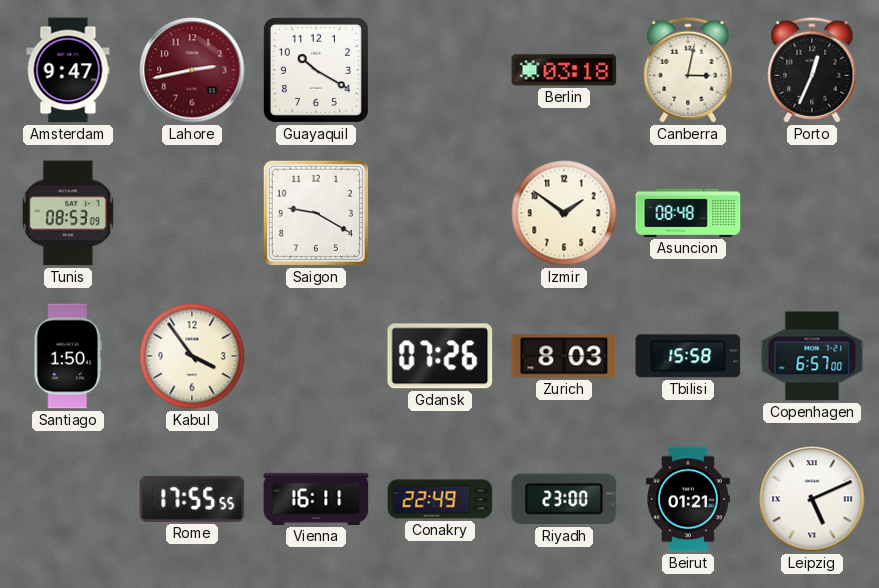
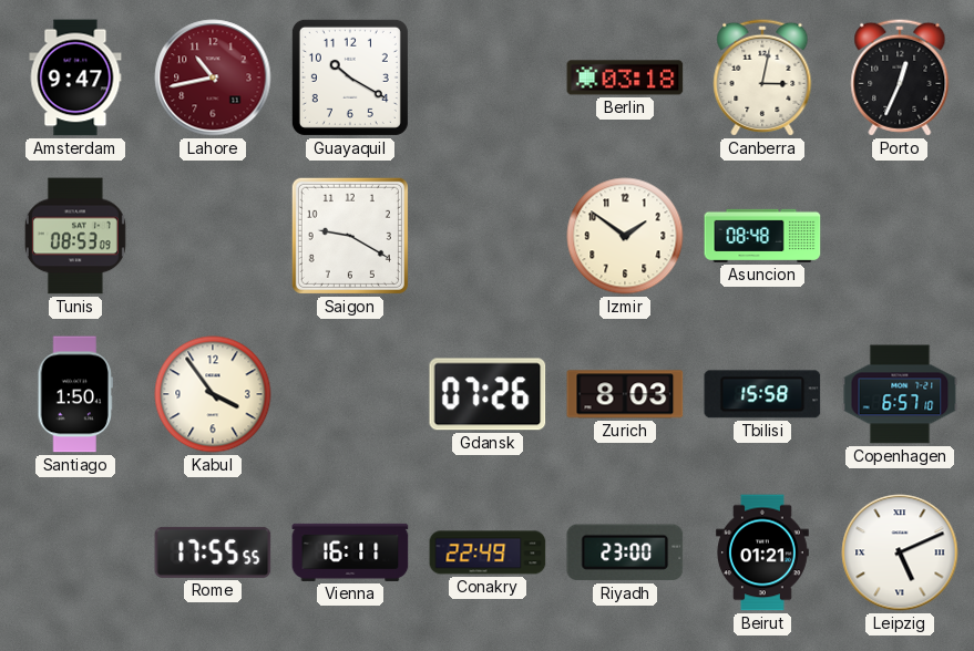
Lahore: 2:43 -> 10:43 (213, 77)
Copenhagen: 6:57:00 -> 6:57:10 (900, 394)
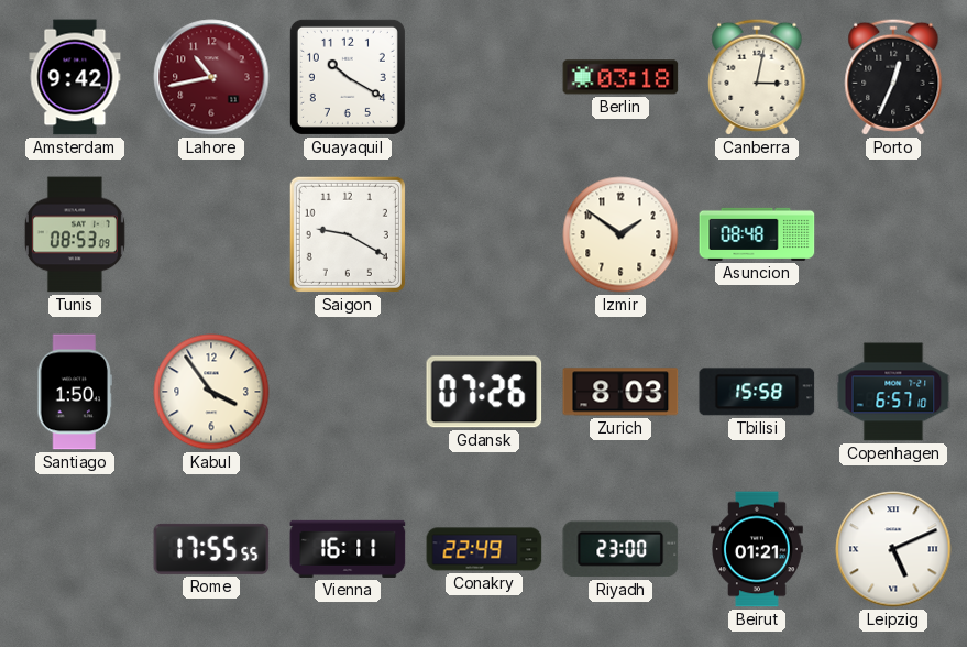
Amsterdam: 9:47 -> 9:42 (75, 77)
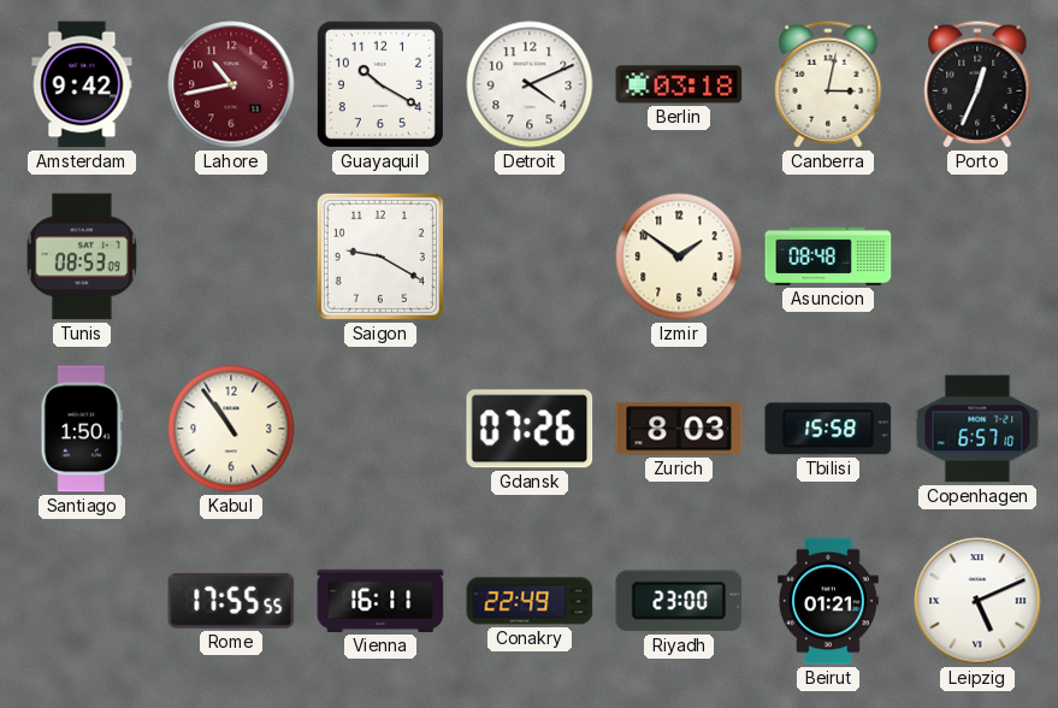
Detroit: none -> 4:11 (530, 84)
Kabul: 3:54 -> 10:54 (231, 429)
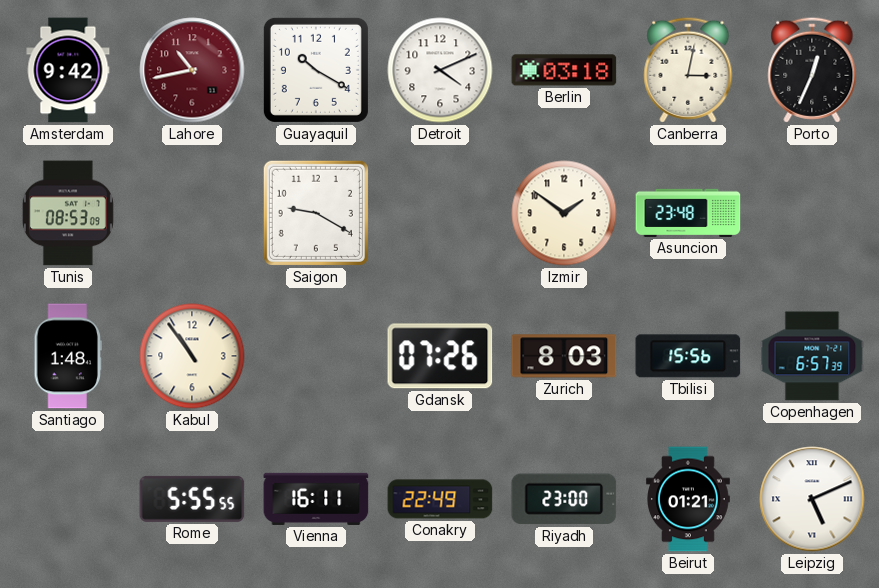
Asuncion: 08:48 -> 23:48 (688, 213)
Santiago: 1:50 -> 1:48 (67, 356)
Tbilisi: 15:58 -> 15:56 (688, 356)
Copenhagen: 6:57:10 -> 6:57:39 (812, 356)
Rome: 17:55 -> 5:55 (192, 499)
